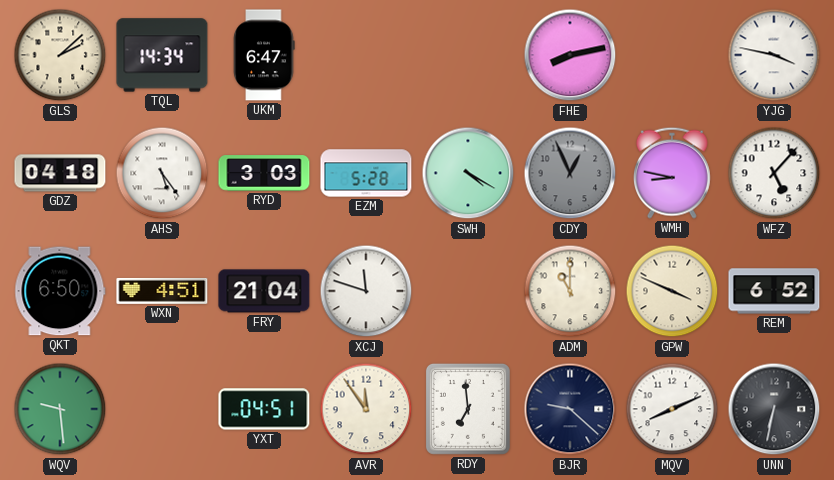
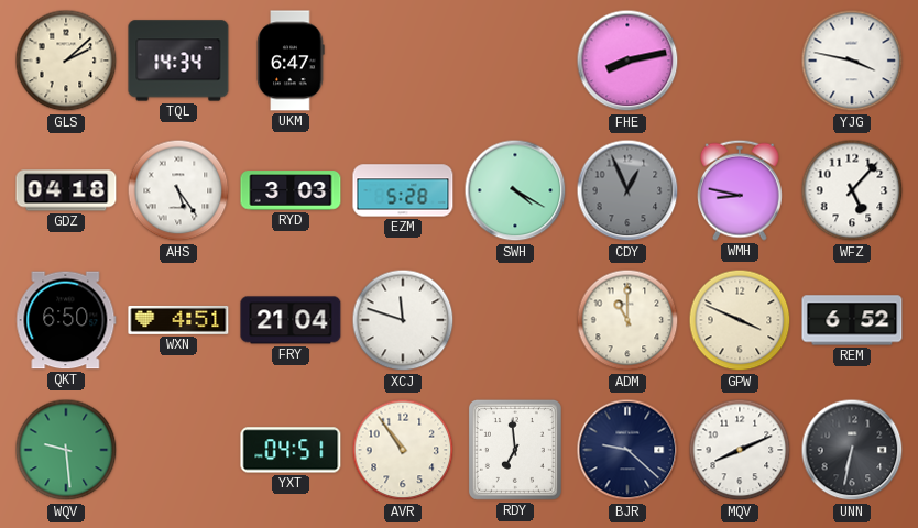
AVR: 11:54 -> 10:54 (403, 450)
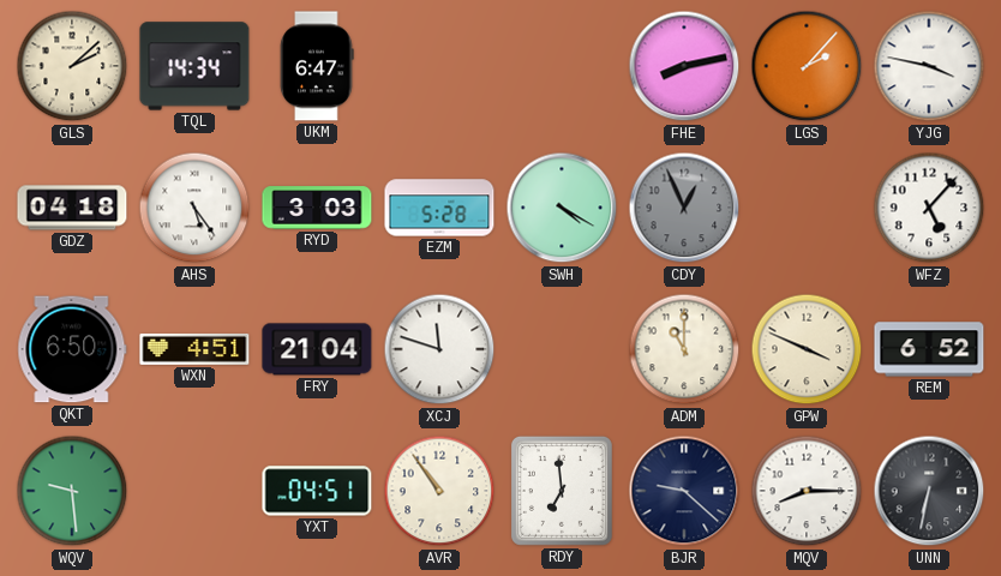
LGS: none -> 2:07 (807, 66)
WMH: 8:47 -> none (740, 190)
MQV: 8:11 -> 8:15 (807, 491)
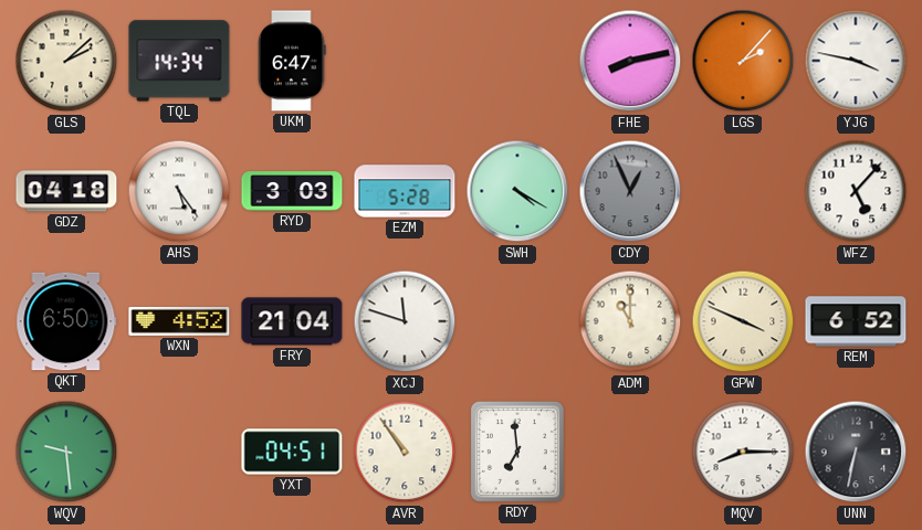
WXN: 4:51 -> 4:52 (179, 321)
BJR: 9:22 -> none (684, 491)
